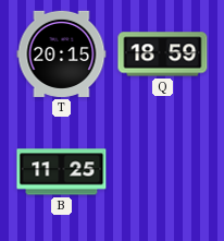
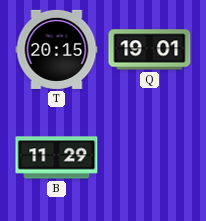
Q: 18:59 -> 19:01 (150, 50)
B: 11:25 -> 11:29 (57, 158)
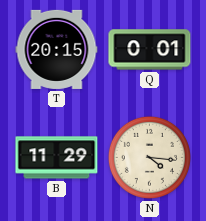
Q: 19:01 -> 0:01 (150, 50)
N: none -> 4:16 (149, 157)
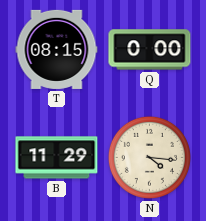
T: 20:15 -> 08:15 (57, 49)
Q: 0:01 -> 0:00 (150, 50)
